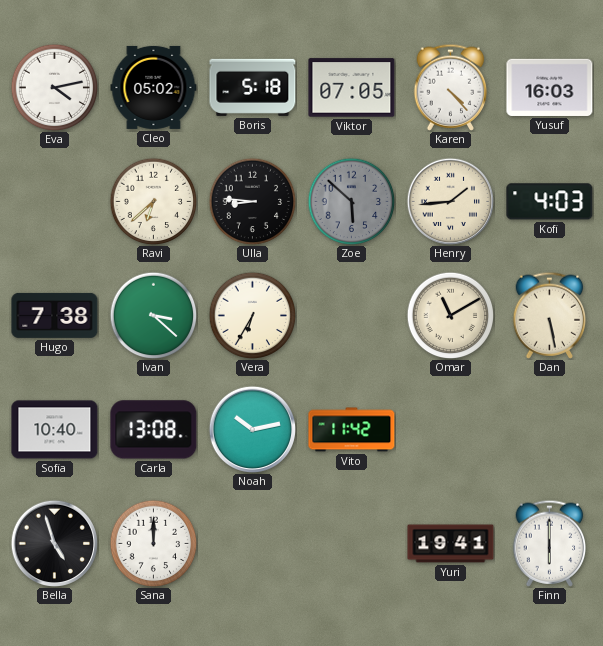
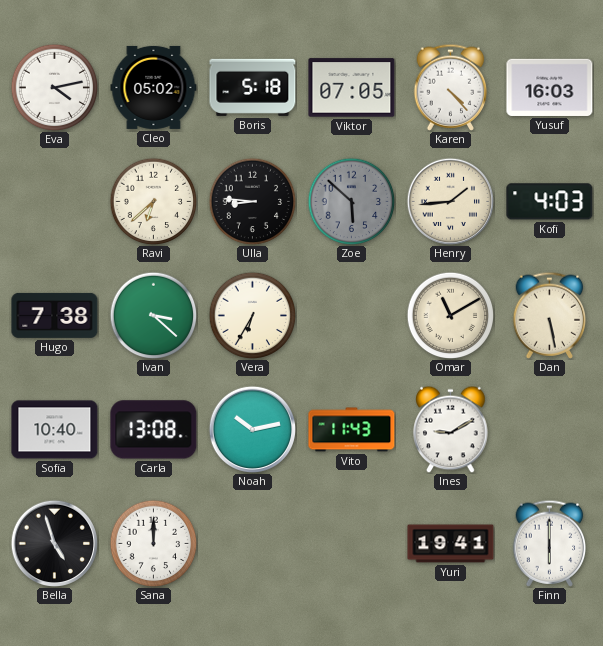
Vito: 11:42 -> 11:43 (352, 430)
Ines: none -> 9:10 (451, 429)
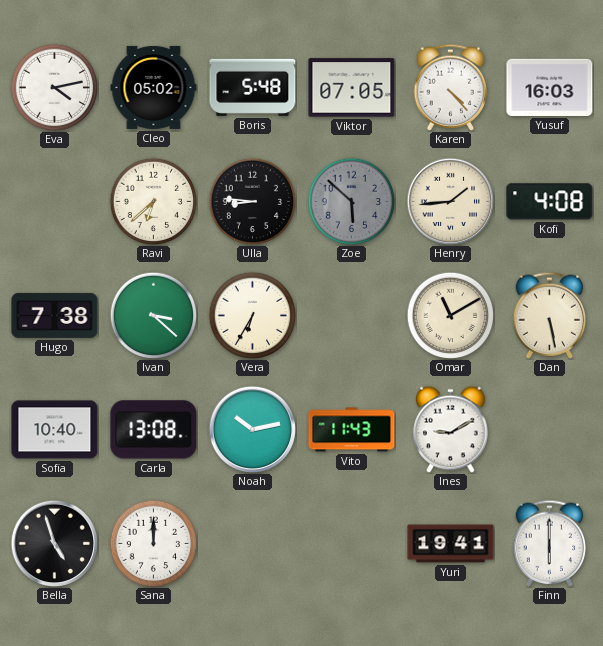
Boris: 5:18 -> 5:48 (253, 87)
Kofi: 4:03 -> 4:08 (550, 202)
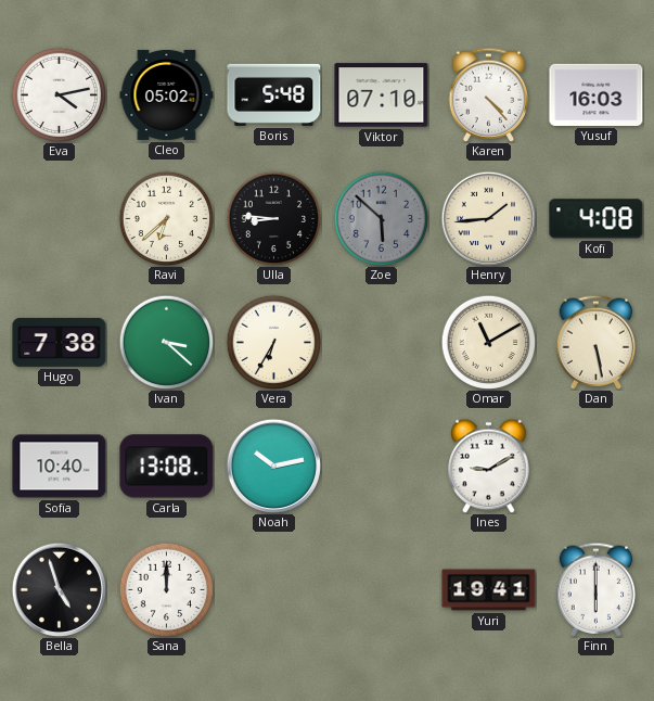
Viktor: 07:05 -> 07:10 (382, 95)
Vito: 11:43 -> none (352, 430)
